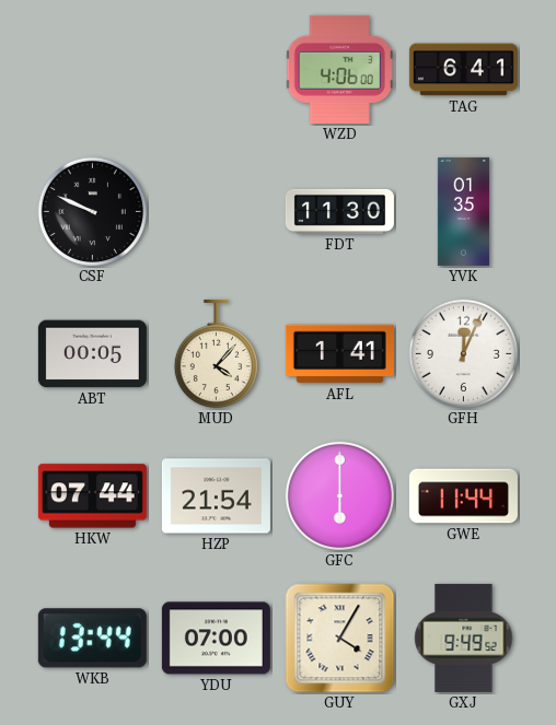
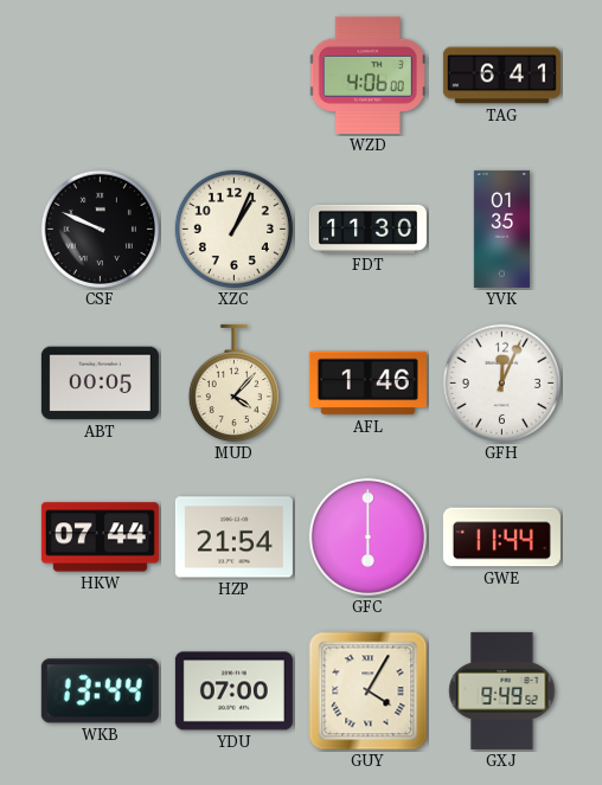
XZC: none -> 1:04 (233, 229)
AFL: 1:41 -> 1:46 (367, 384)
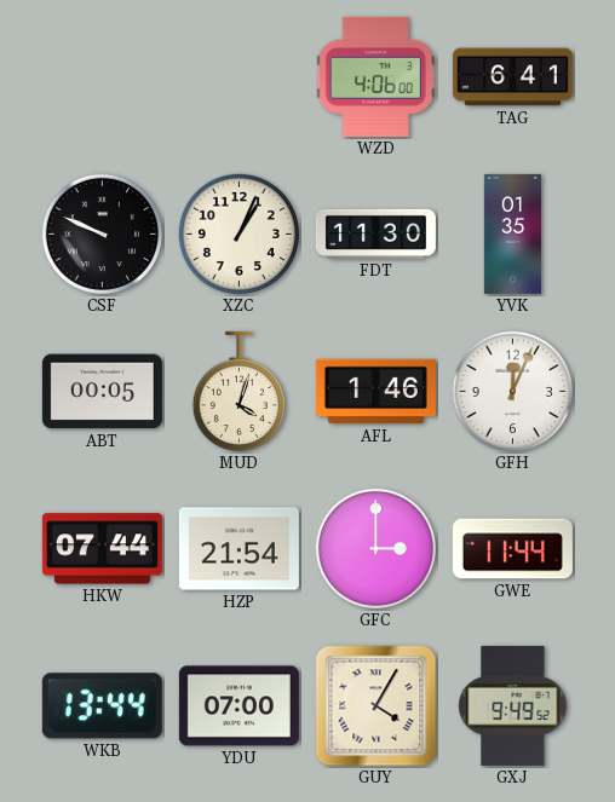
MUD: 4:07 -> 4:03 (238, 392)
GFC: 6:00 -> 3:00 (375, 548)
